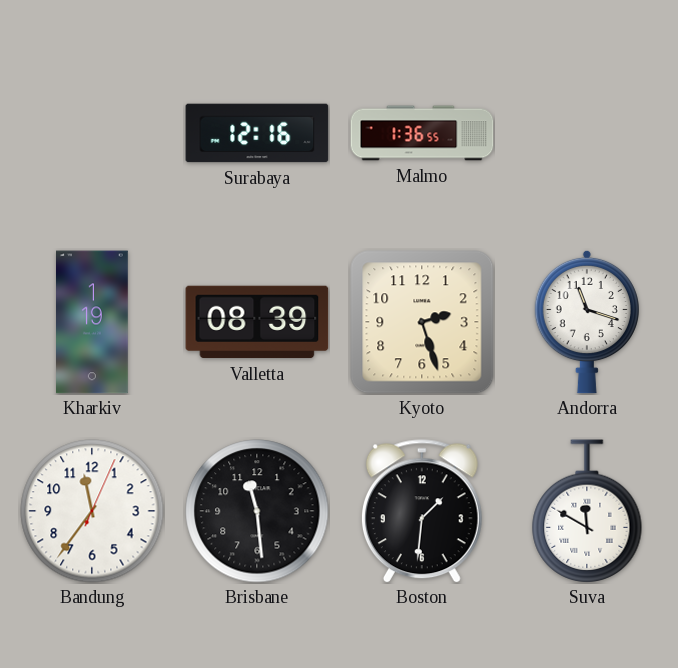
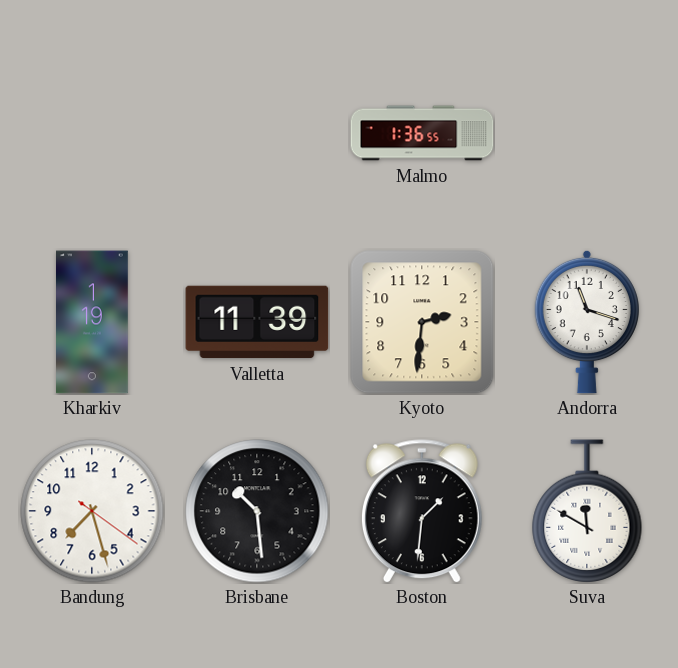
Surabaya: 12:16 -> none (257, 133)
Valletta: 08:39 -> 11:39 (257, 322)
Kyoto: 2:27 -> 2:31 (422, 322)
Bandung: 11:36 -> 7:27 (92, 511)
Brisbane: 11:29 -> 10:29 (257, 511)
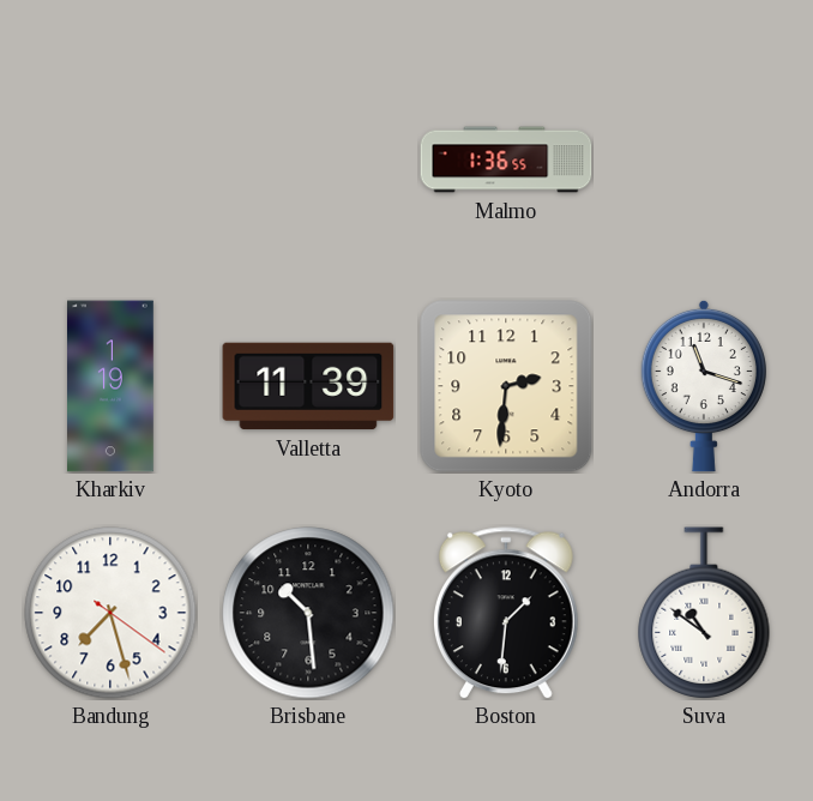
Suva: 11:50 -> 10:51 (704, 613)
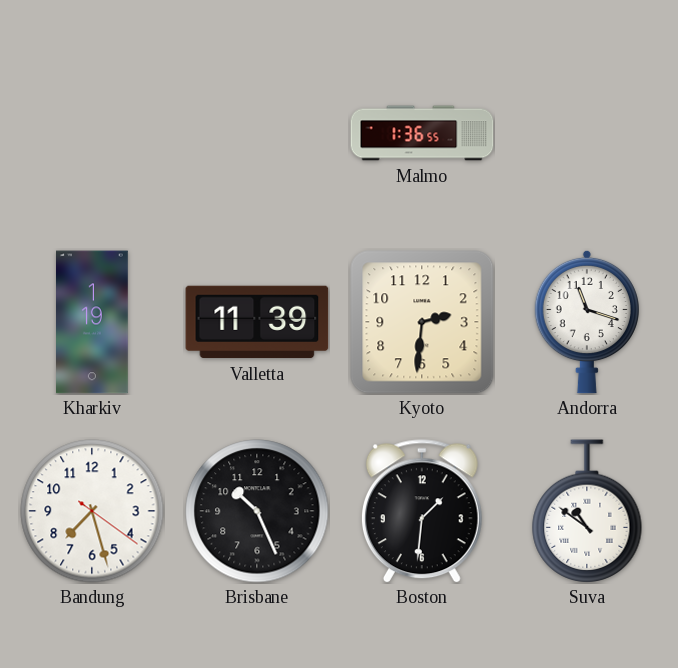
Brisbane: 10:29 -> 10:26 (257, 511)
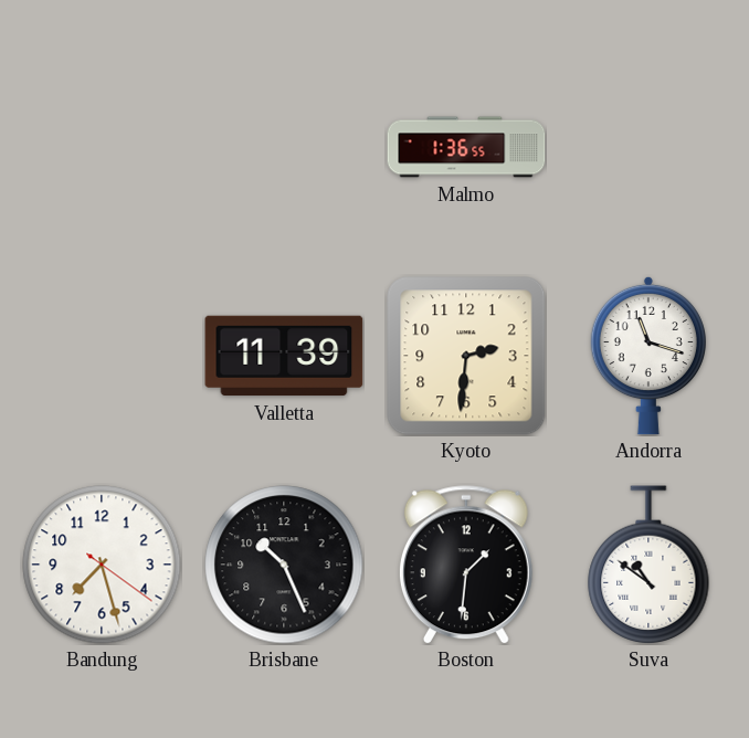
Kharkiv: 1:19 -> none (93, 322)
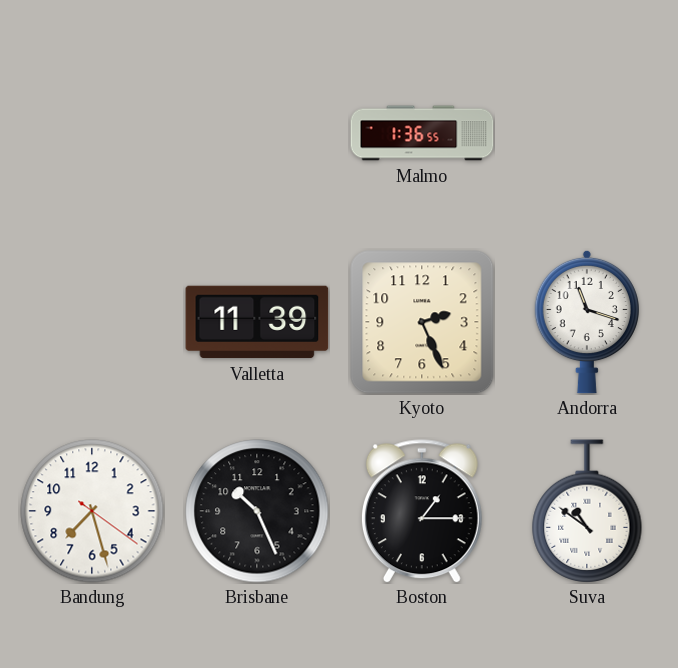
Kyoto: 2:31 -> 2:26 (422, 322)
Boston: 1:31 -> 1:15 (422, 511)
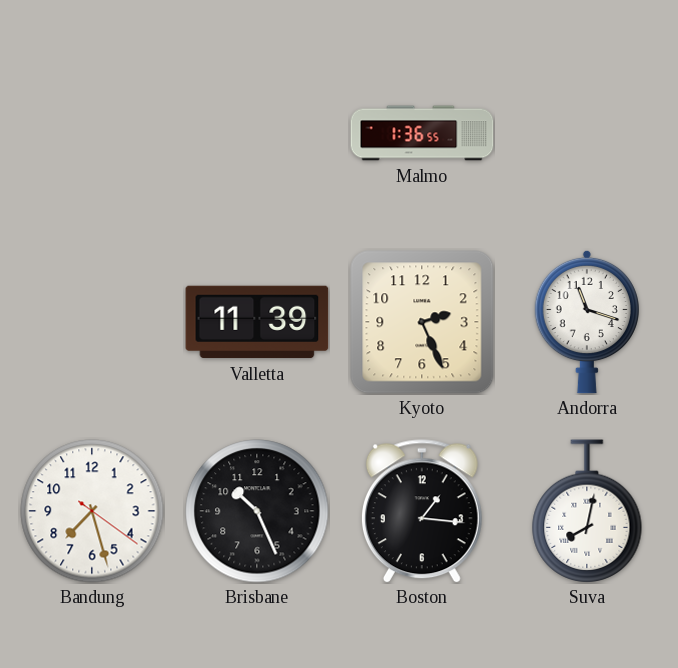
Boston: 1:15 -> 1:16 (422, 511)
Suva: 10:51 -> 8:02 (587, 511)
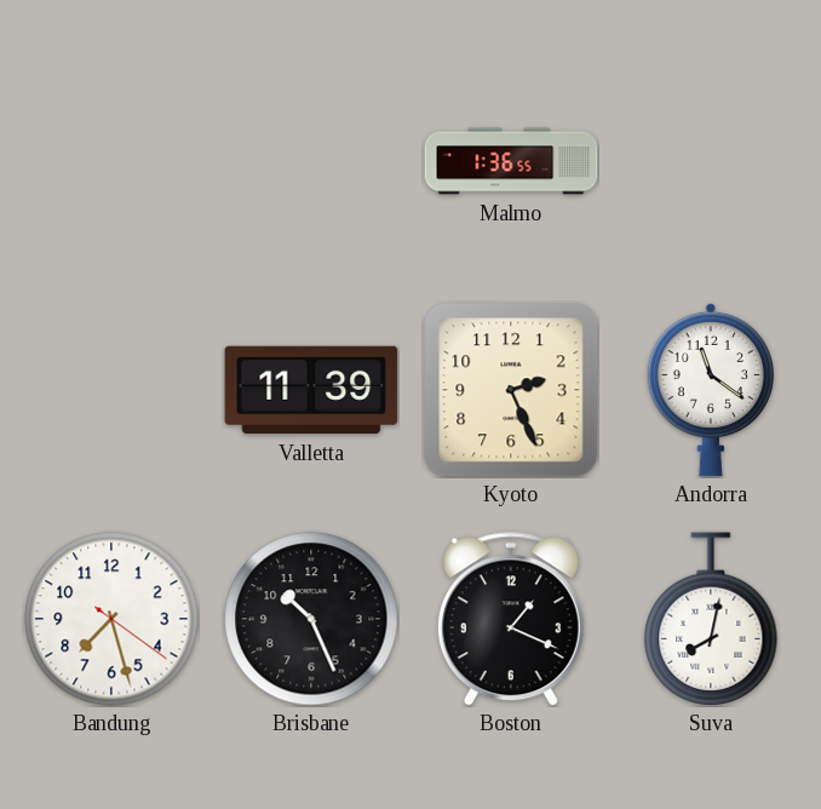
Andorra: 11:18 -> 11:21 (711, 390)
Boston: 1:16 -> 1:19 (511, 619)
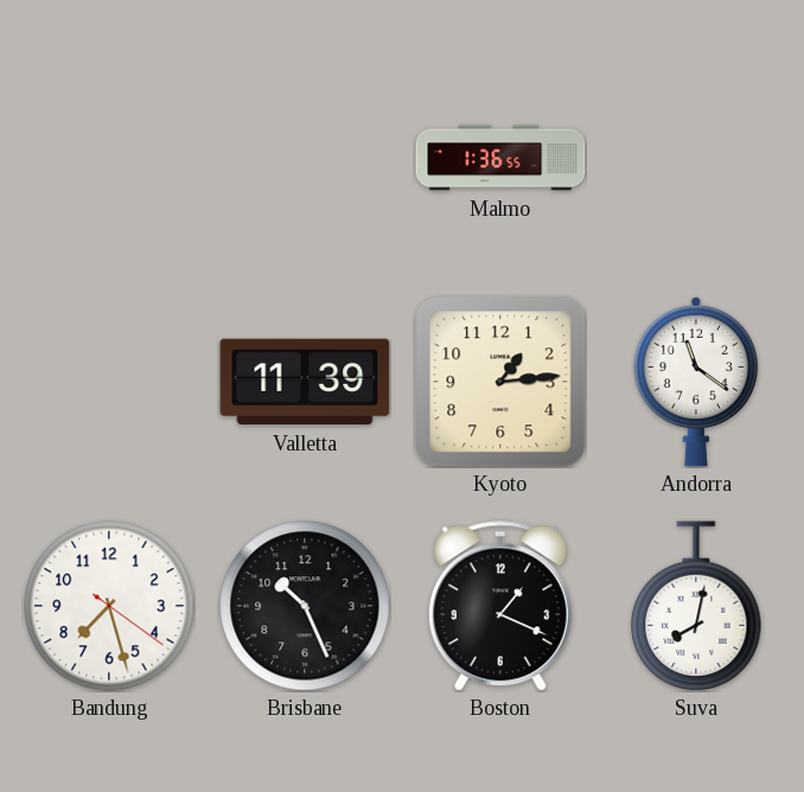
Kyoto: 2:26 -> 1:14 (500, 382)
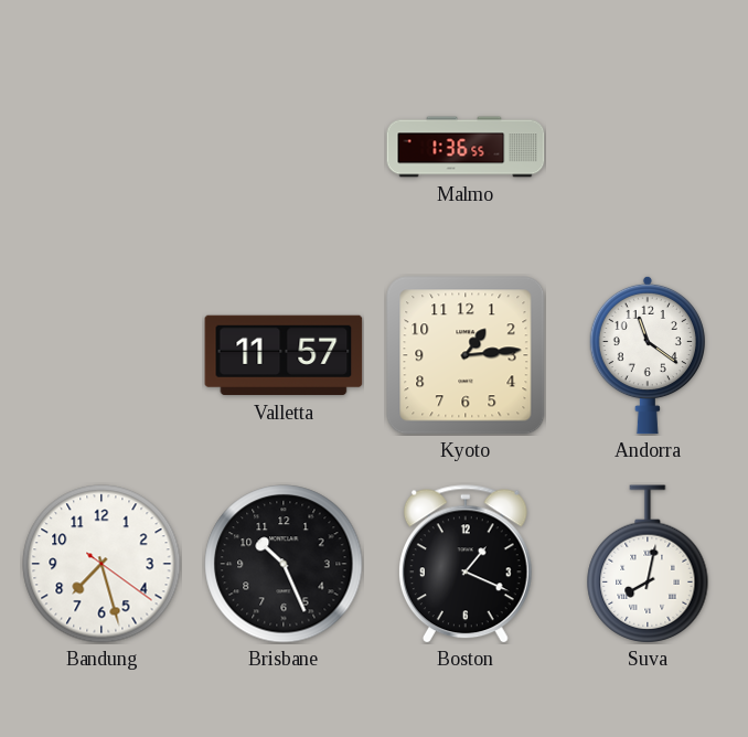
Valletta: 11:39 -> 11:57 (284, 355)
